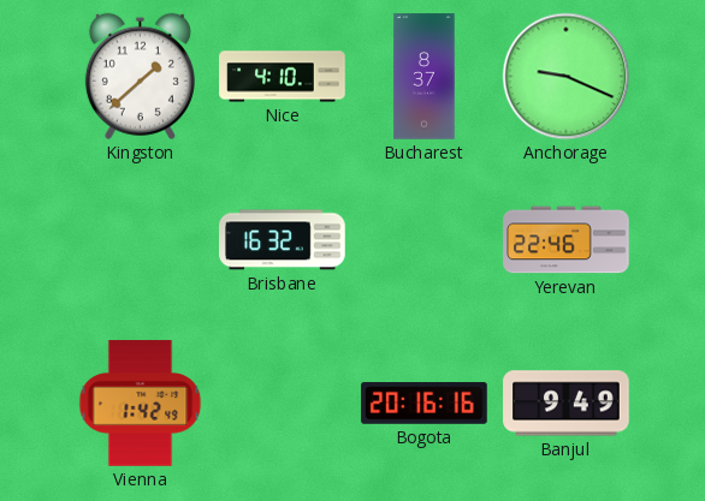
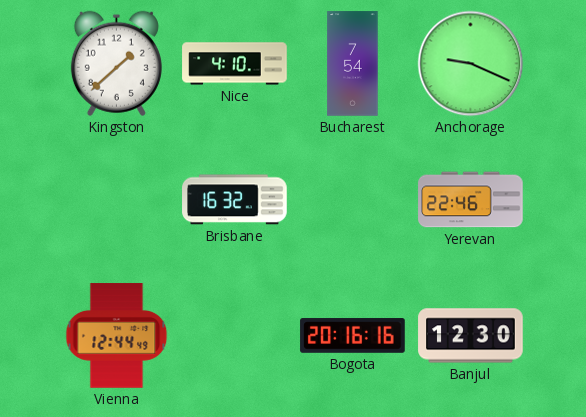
Bucharest: 8:37 -> 7:54 (353, 64)
Vienna: 1:42 -> 12:44 (117, 336)
Banjul: 9:49 -> 12:30 (471, 336)
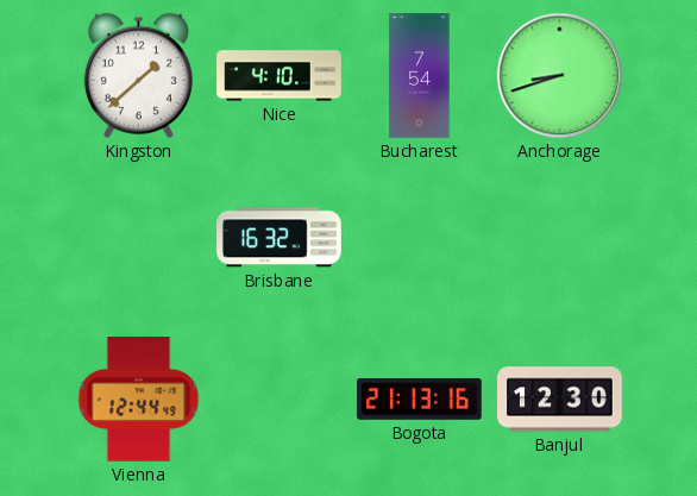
Anchorage: 9:19 -> 8:42 (560, 76)
Yerevan: 22:46 -> none (471, 200)
Bogota: 20:16 -> 21:13 (420, 400)
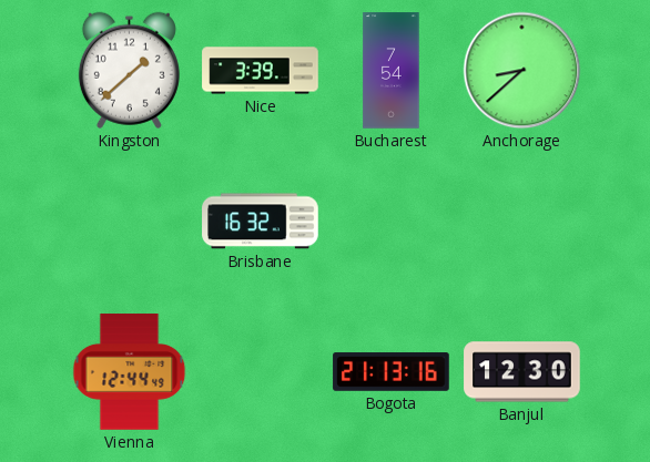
Nice: 4:10 -> 3:39 (261, 71)
Anchorage: 8:42 -> 8:38 (522, 71)
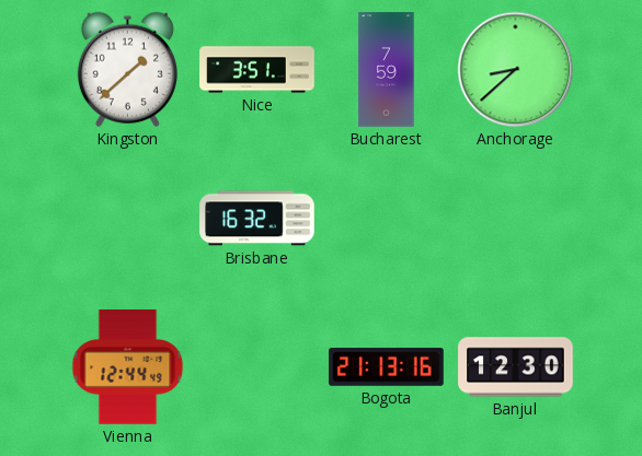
Nice: 3:39 -> 3:51 (257, 70)
Bucharest: 7:54 -> 7:59 (387, 70)
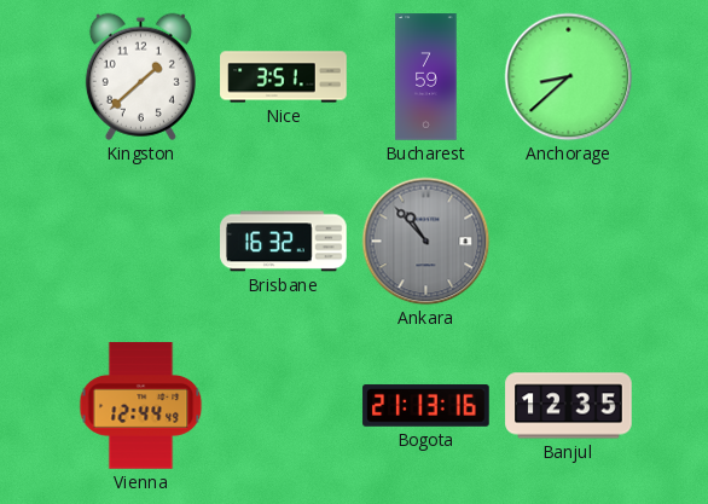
Ankara: none -> 10:53 (426, 242)
Banjul: 12:30 -> 12:35 (569, 406)
